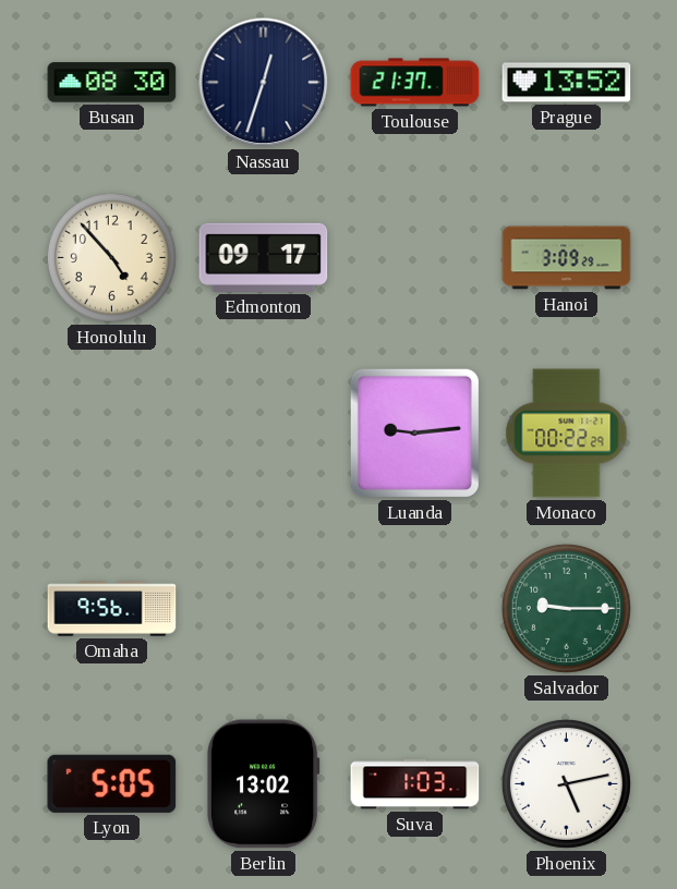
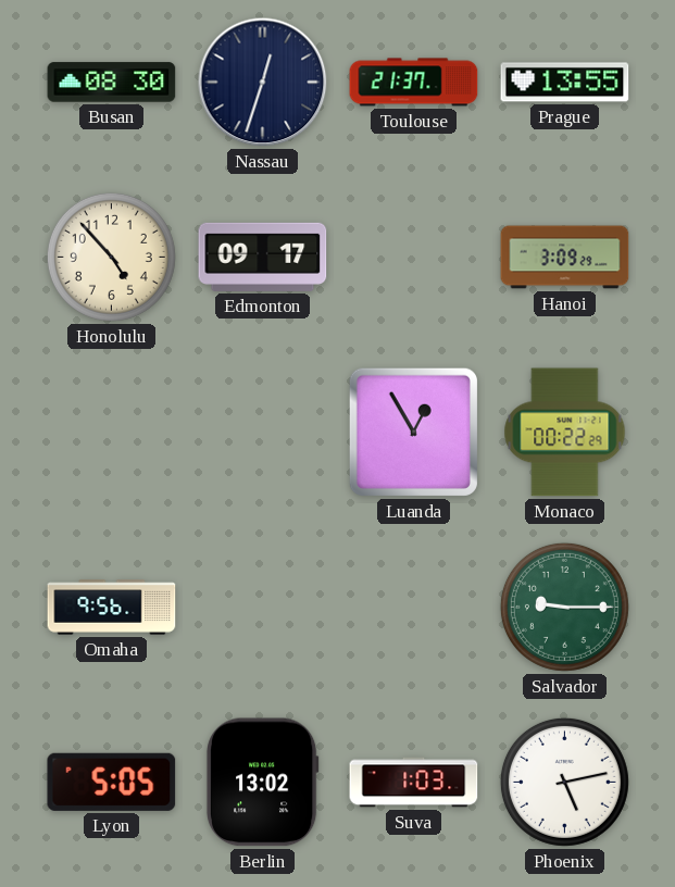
Prague: 13:52 -> 13:55 (565, 83)
Luanda: 9:14 -> 12:55 (413, 432)
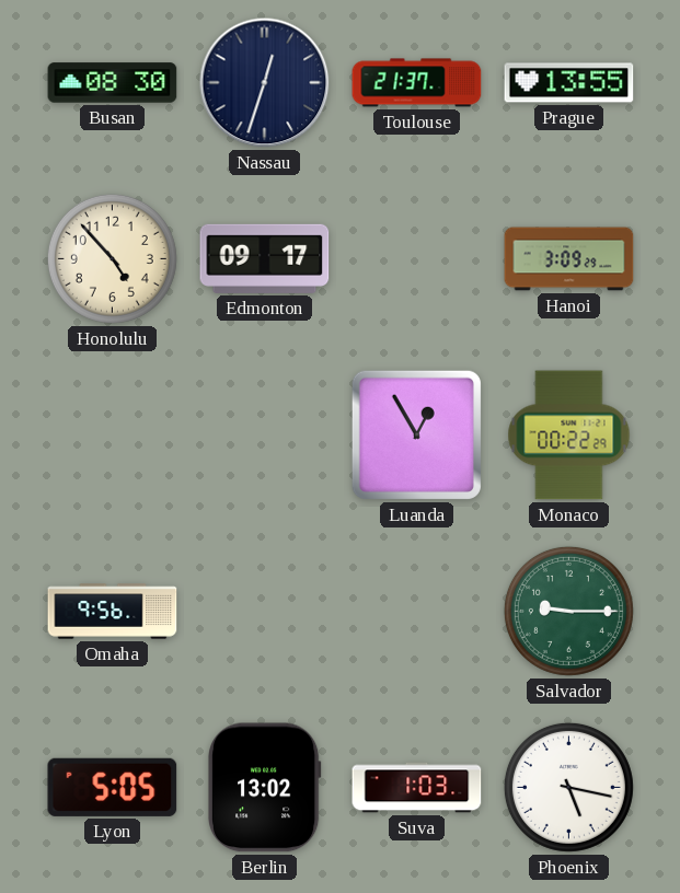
Phoenix: 5:13 -> 5:17 (568, 787)
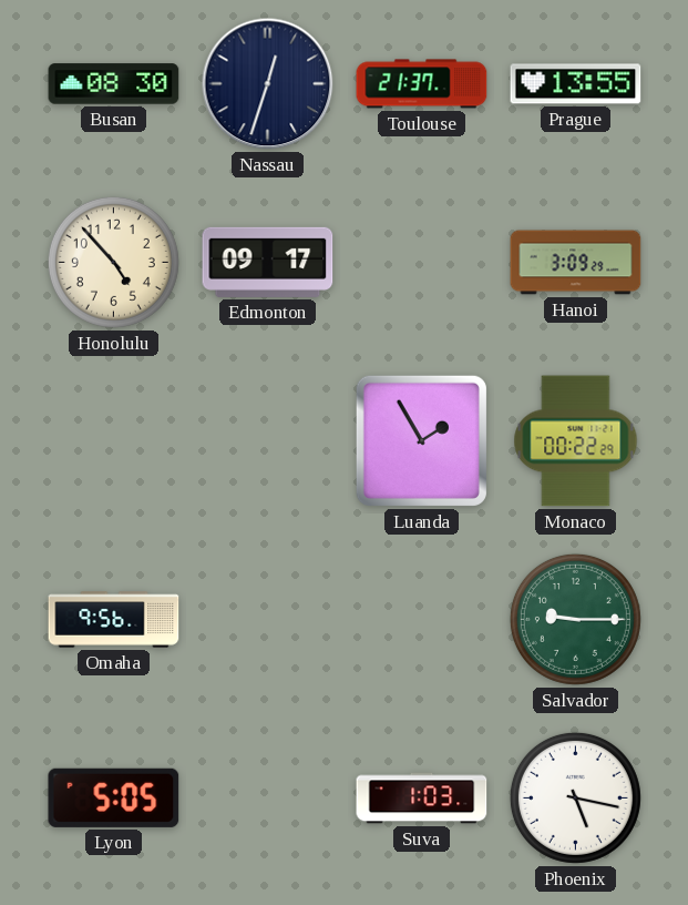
Luanda: 12:55 -> 1:55 (421, 440)
Berlin: 13:02 -> none (264, 788)
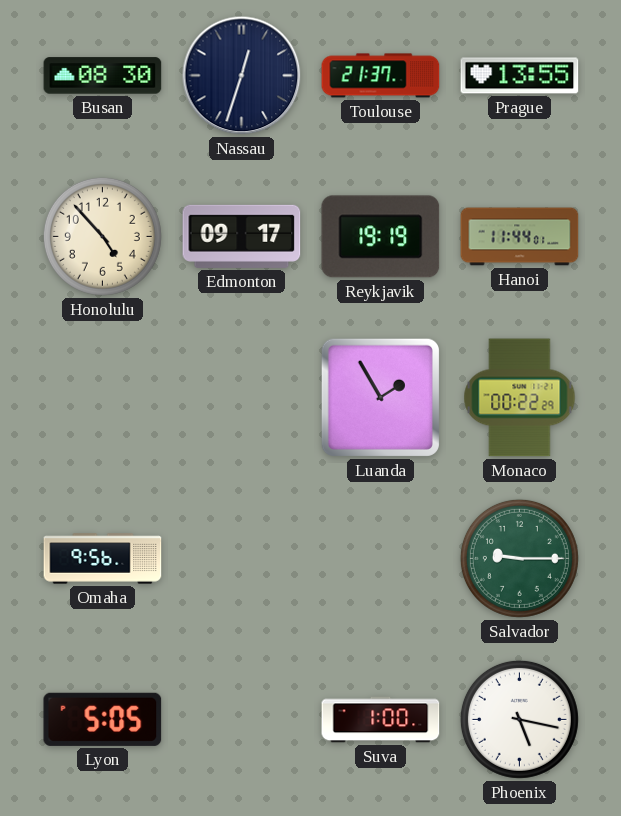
Reykjavik: none -> 19:19 (381, 237)
Hanoi: 3:09 -> 11:44 (520, 237)
Suva: 1:03 -> 1:00 (381, 720)
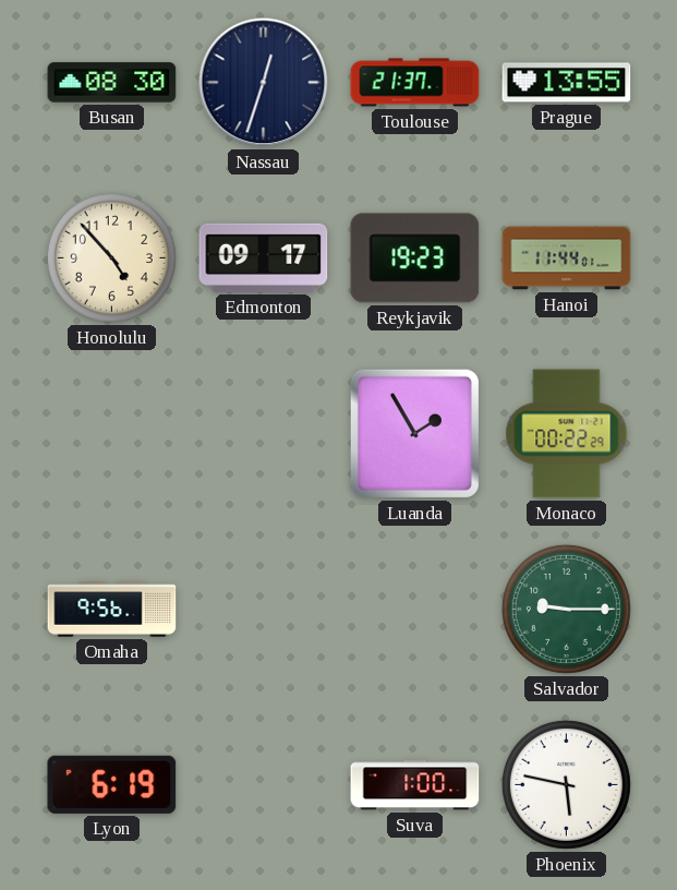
Reykjavik: 19:19 -> 19:23 (415, 258)
Lyon: 5:05 -> 6:19 (112, 784)
Phoenix: 5:17 -> 5:47 (566, 784)
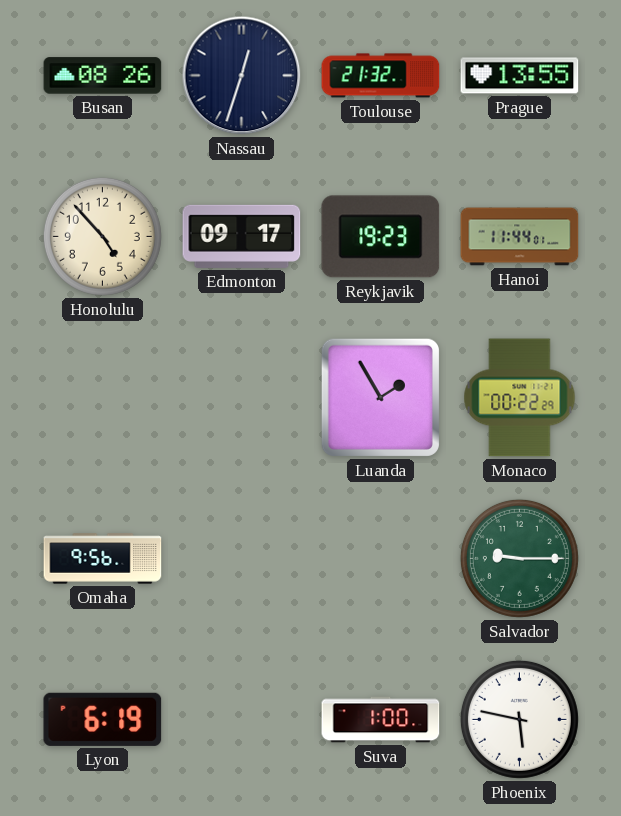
Busan: 08:30 -> 08:26 (103, 76)
Toulouse: 21:37 -> 21:32 (381, 76)
